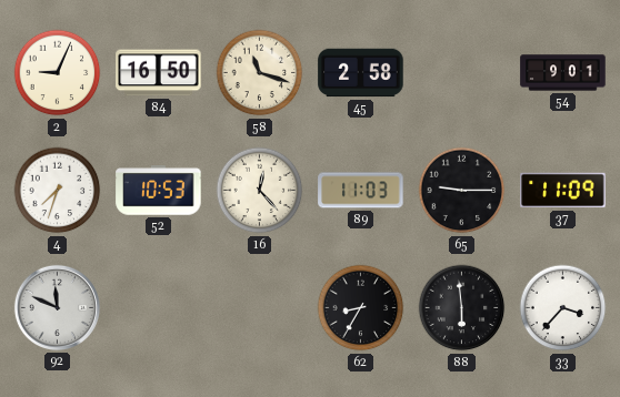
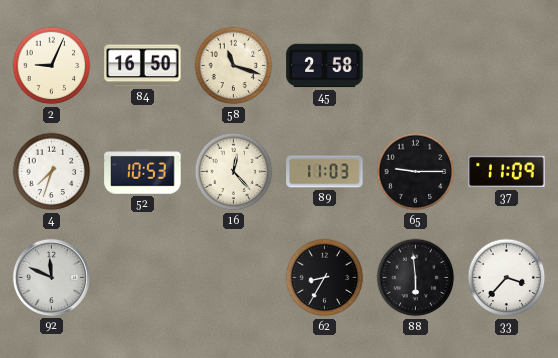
54: 9:01 -> none (563, 73)
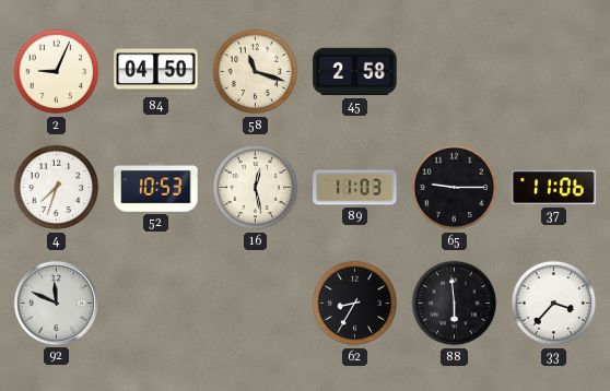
84: 16:50 -> 04:50 (156, 72)
16: 12:23 -> 12:28 (256, 188)
37: 11:09 -> 11:06 (554, 188)
